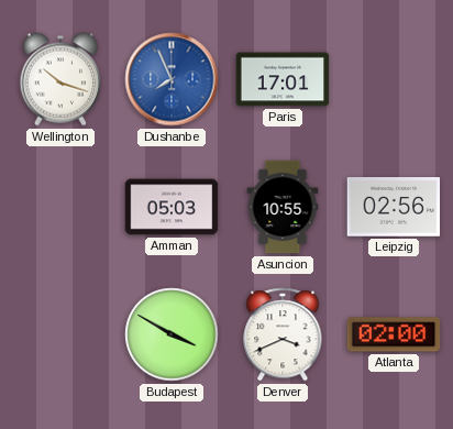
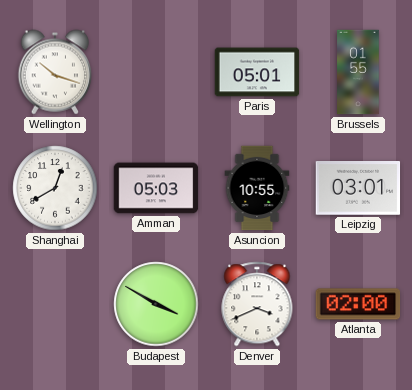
Dushanbe: 7:56 -> none (172, 79)
Paris: 17:01 -> 05:01 (257, 72)
Brussels: none -> 01:55 (358, 72)
Shanghai: none -> 12:40 (55, 188)
Leipzig: 02:56 -> 03:01 (358, 189)
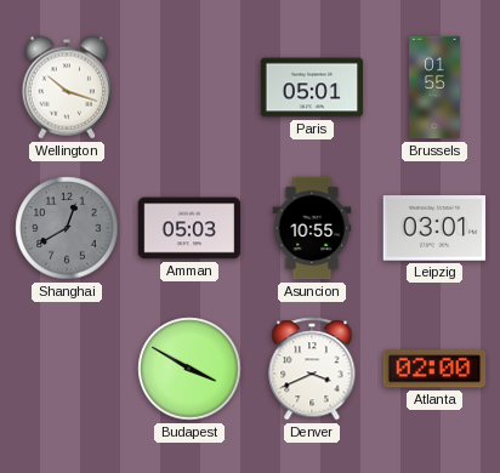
Shanghai dial: white -> grey (67, 228)
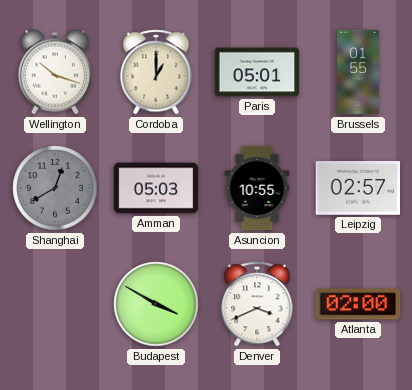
Cordoba: none -> 1:00 (156, 72)
Leipzig: 03:01 -> 02:57 (358, 189)
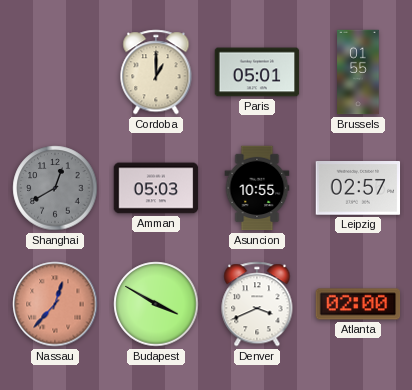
Wellington: 10:18 -> none (55, 72)
Nassau: none -> 12:37 (55, 304)
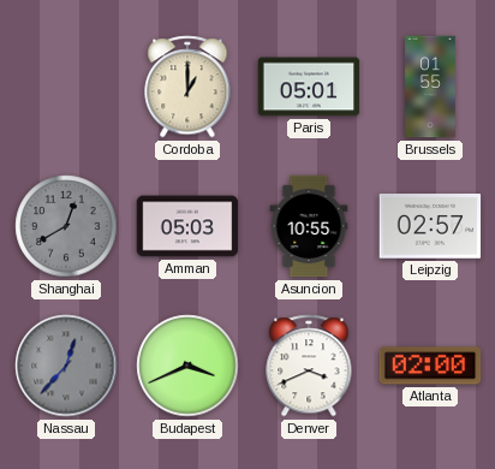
Nassau dial: salmon -> grey (66, 366)
Budapest: 3:50 -> 3:41 (187, 366)
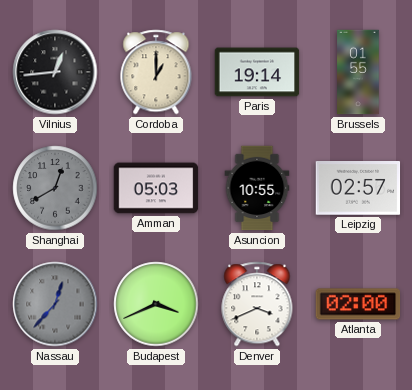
Vilnius: none -> 12:44 (55, 72)
Paris: 05:01 -> 19:14 (257, 72)
